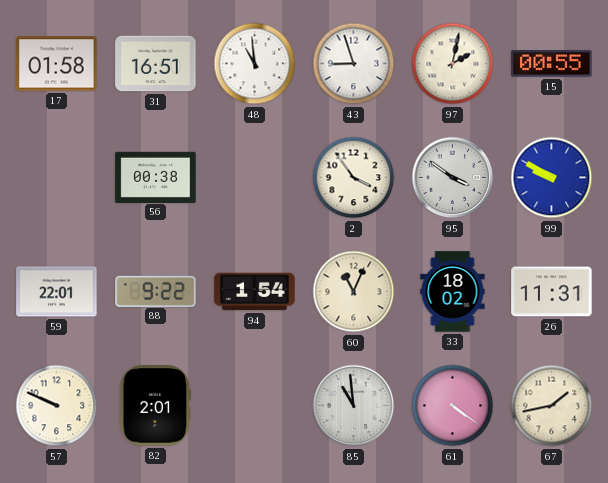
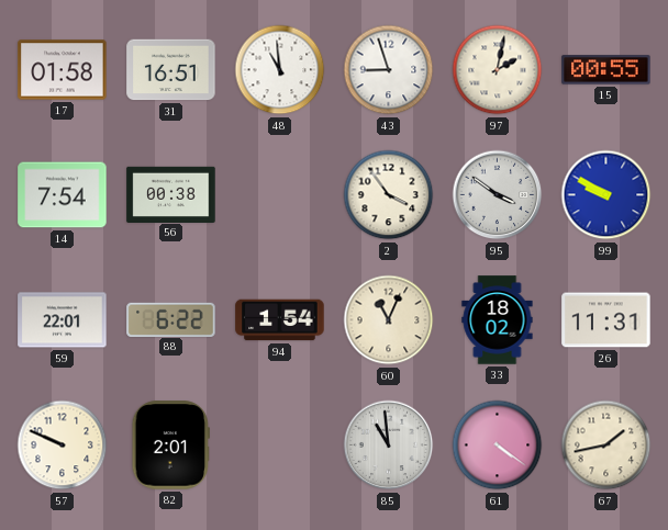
14: none -> 7:54 (63, 195)
88: 9:22 -> 6:22 (171, 319)
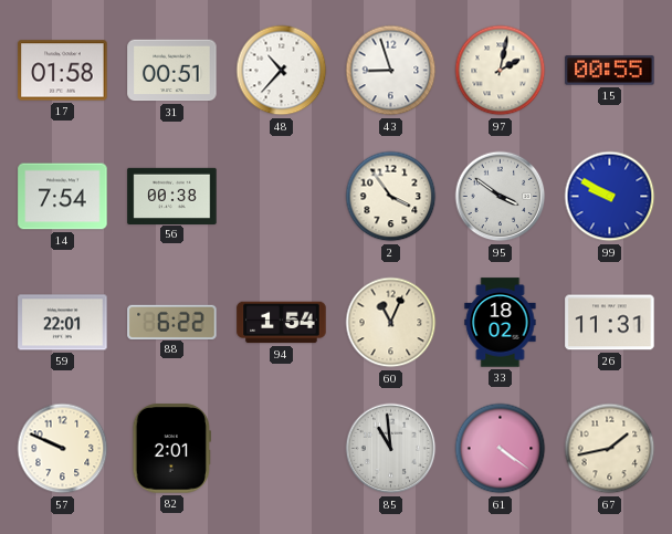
31: 16:51 -> 00:51 (172, 71)
48: 10:59 -> 10:37 (282, 71)
